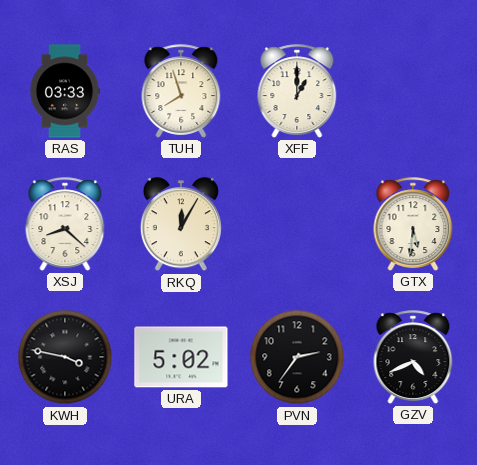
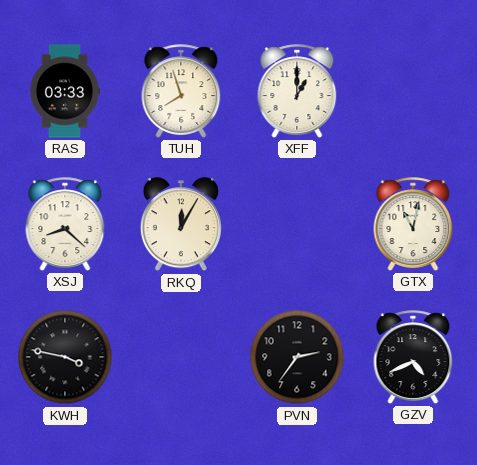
GTX: 5:31 -> 11:02 (413, 224)
URA: 5:02 -> none (181, 357)
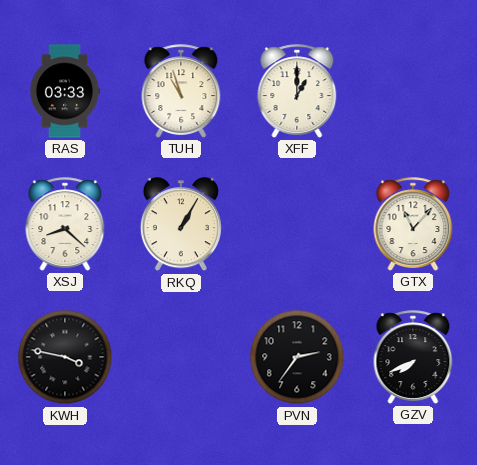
TUH: 7:57 -> 10:57 (181, 91)
RKQ: 12:05 -> 1:05 (181, 225)
GTX: 11:02 -> 11:07 (413, 224)
GZV: 4:41 -> 7:41 (413, 357)
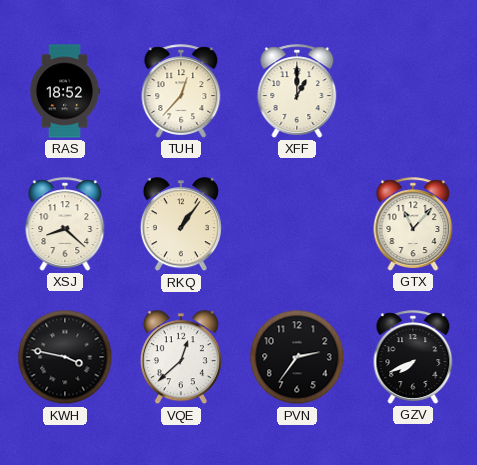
RAS: 03:33 -> 18:52 (65, 91)
TUH: 10:57 -> 12:37 (181, 91)
RKQ: 1:05 -> 1:06 (181, 225)
VQE: none -> 12:38 (181, 358)
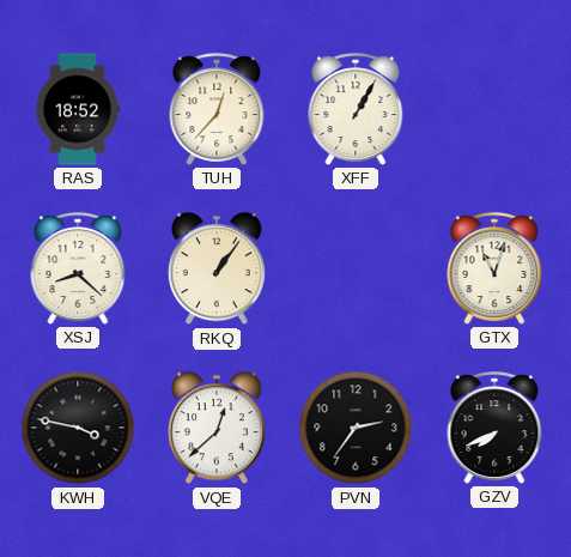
XFF: 1:00 -> 1:05 (356, 109)
GTX: 11:07 -> 11:03 (494, 268)
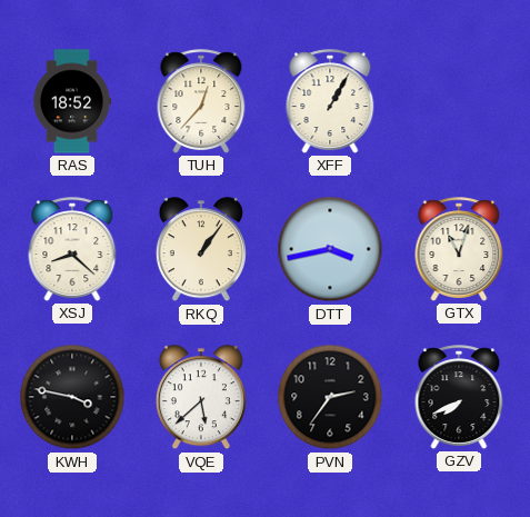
DTT: none -> 3:43 (330, 249)
VQE: 12:38 -> 5:38 (201, 398)
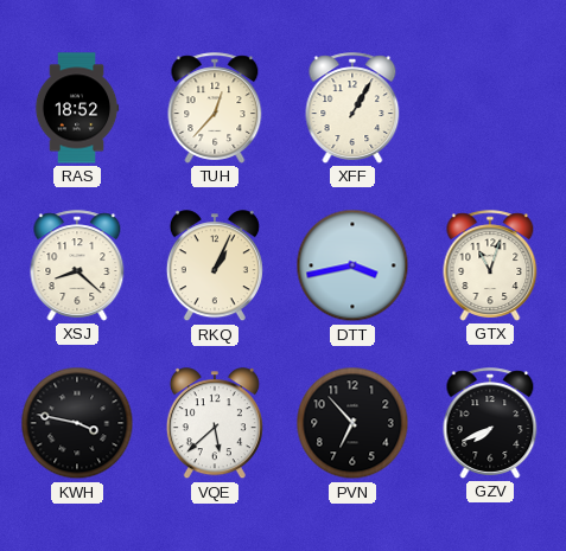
RKQ: 1:06 -> 1:04 (215, 267)
PVN: 2:36 -> 6:53 (352, 423)
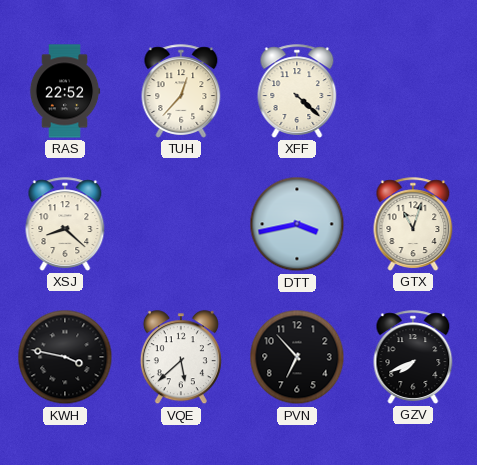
RAS: 18:52 -> 22:52 (65, 91)
XFF: 1:05 -> 4:22 (297, 91)
RKQ: 1:04 -> none (215, 267)
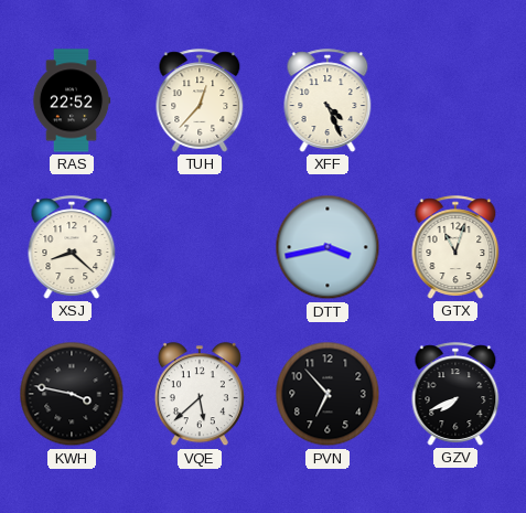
XFF: 4:22 -> 4:26 (328, 100)
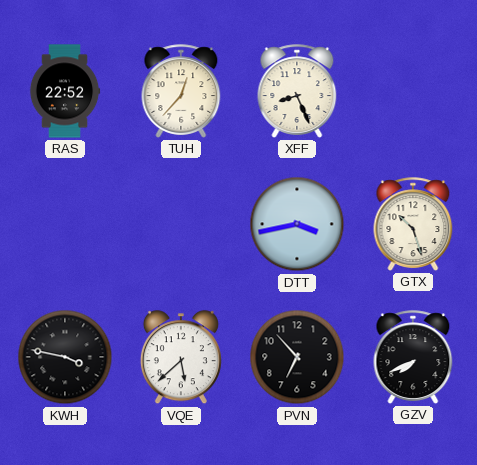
XFF: 4:26 -> 8:26 (297, 91)
XSJ: 8:22 -> none (72, 247)
GTX: 11:03 -> 10:27 (413, 224)
